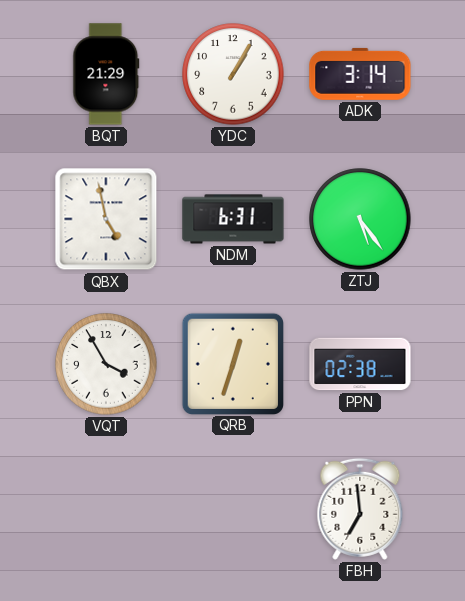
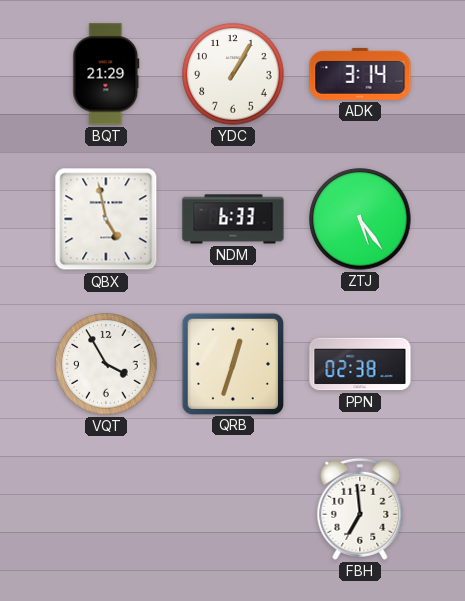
NDM: 6:31 -> 6:33 (233, 219)
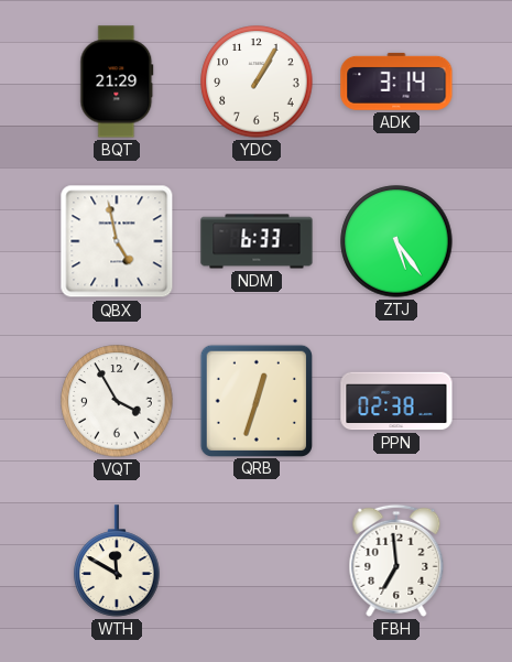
WTH: none -> 11:50 (117, 561)
